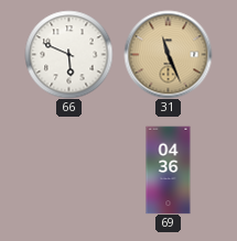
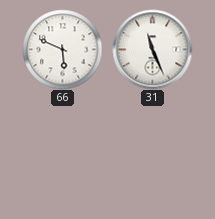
31 dial: champagne -> white (152, 49)
69: 04:36 -> none (169, 169)
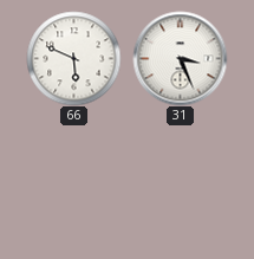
31: 11:26 -> 3:26 (180, 58)
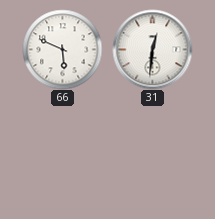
31: 3:26 -> 12:31 (152, 49)
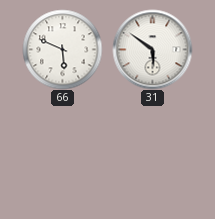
31: 12:31 -> 5:51 (152, 49)
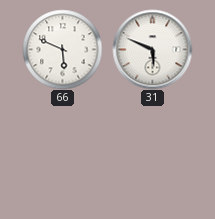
31: 5:51 -> 5:49 (152, 49)
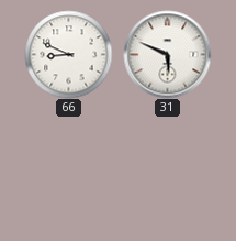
66: 5:49 -> 8:49 (68, 54)
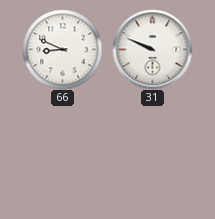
31: 5:49 -> 9:49 (152, 49)
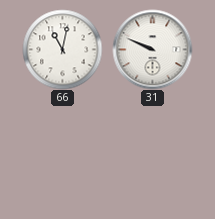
66: 8:49 -> 11:02 (62, 49)
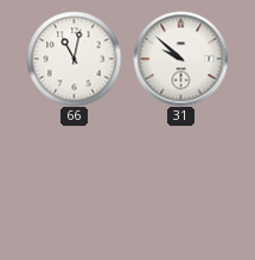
31: 9:49 -> 9:52 (180, 58)
